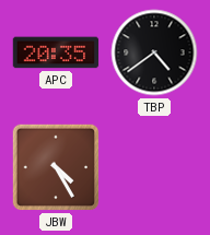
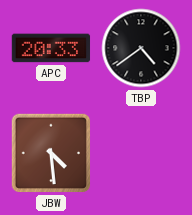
APC: 20:35 -> 20:33 (51, 48)
JBW: 4:25 -> 4:29 (51, 153)
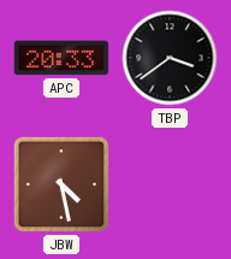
TBP: 4:39 -> 3:39 (170, 58)
JBW: 4:29 -> 4:28 (61, 184)
